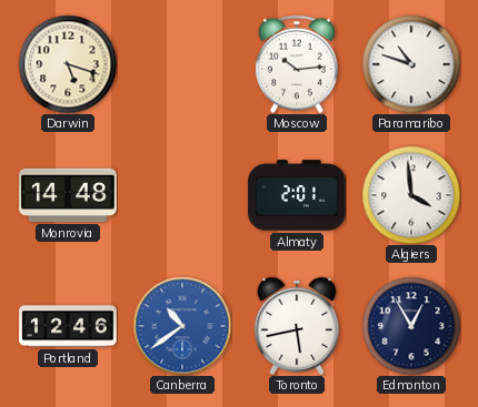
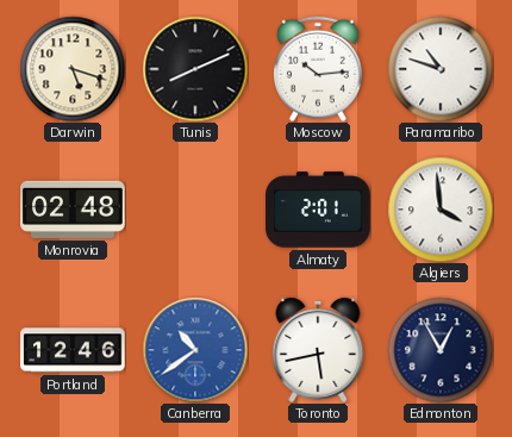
Tunis: none -> 8:11 (195, 69)
Monrovia: 14:48 -> 02:48 (73, 210)
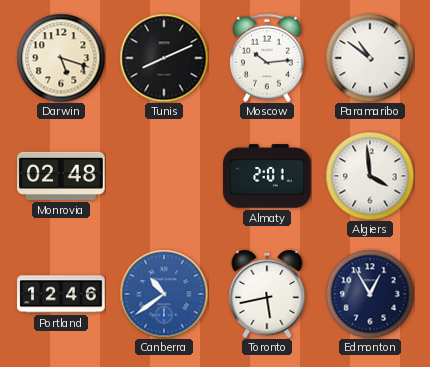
Paramaribo: 10:48 -> 10:51 (370, 58)
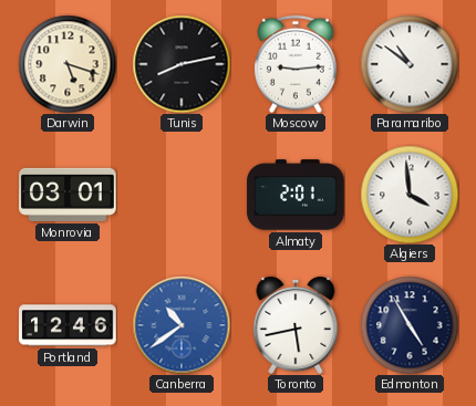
Tunis: 8:11 -> 8:13 (182, 64)
Moscow: 10:14 -> 9:14 (296, 64)
Monrovia: 02:48 -> 03:01 (68, 195)
Edmonton: 12:55 -> 4:55 (410, 325)
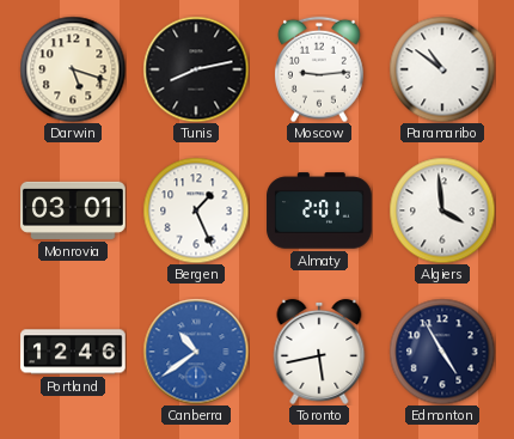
Bergen: none -> 1:26 (196, 211)
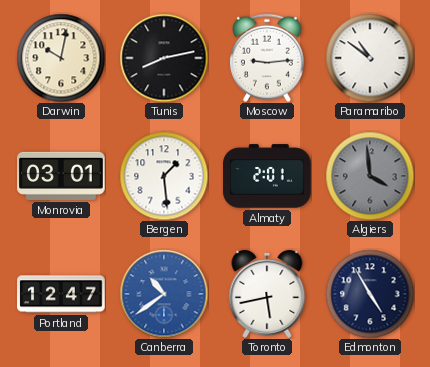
Darwin: 5:18 -> 10:02 (61, 58)
Bergen: 1:26 -> 1:29 (164, 176)
Algiers dial: white -> grey (370, 176)
Portland: 12:46 -> 12:47 (61, 294)
